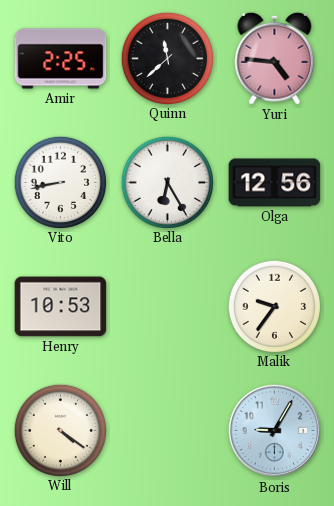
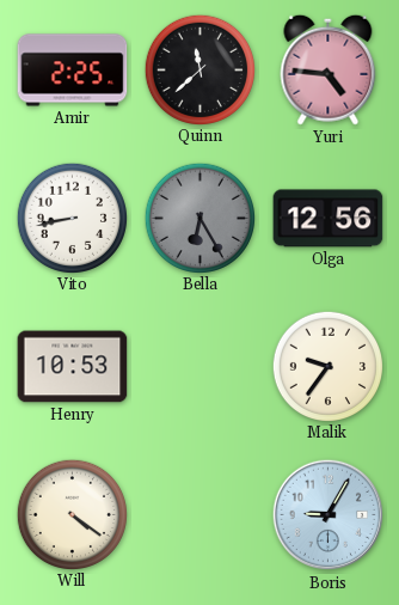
Bella dial: white -> grey (199, 218)
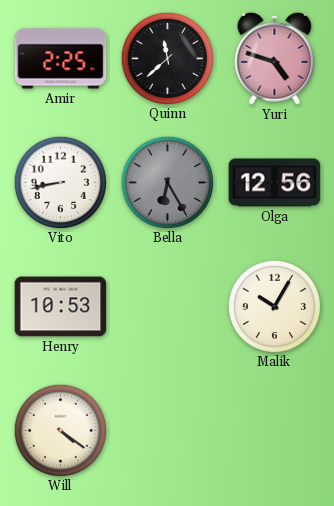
Yuri: 4:46 -> 4:48 (275, 58)
Malik: 9:36 -> 10:05 (274, 306)
Boris: 9:05 -> none (329, 515)
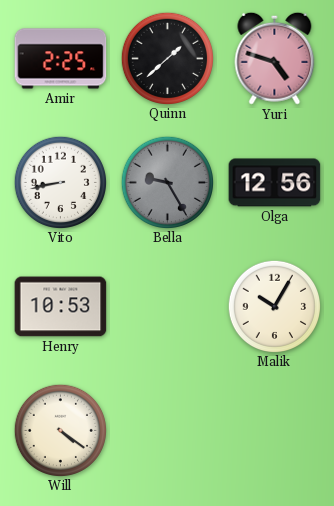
Quinn: 11:38 -> 1:38 (167, 58)
Bella: 6:25 -> 9:25 (167, 182)
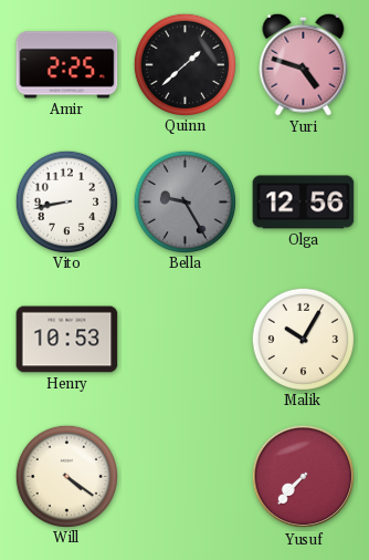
Yusuf: none -> 7:37 (304, 477)
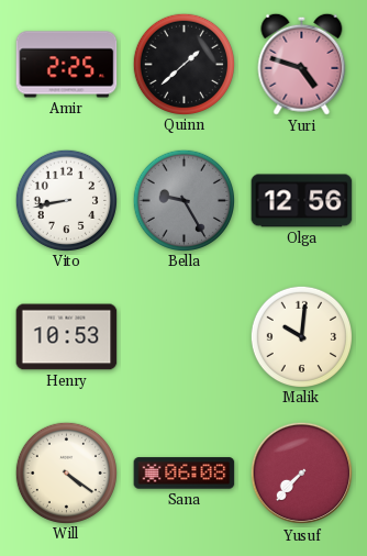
Malik: 10:05 -> 10:01 (301, 336)
Sana: none -> 06:08 (185, 474)
